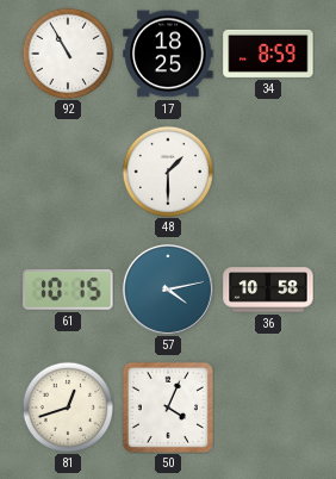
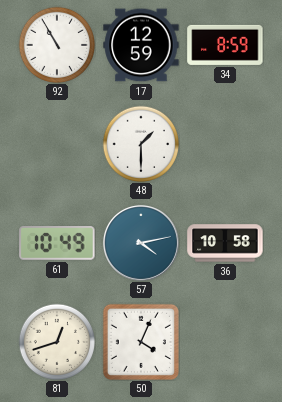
17: 18:25 -> 12:59 (141, 45)
61: 10:15 -> 10:49 (57, 244)
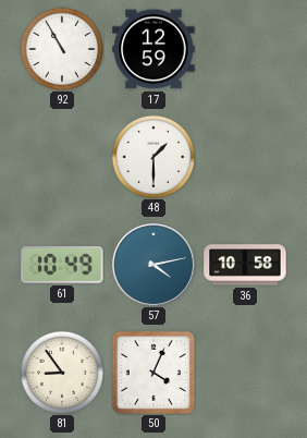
34: 8:59 -> none (225, 45)
81: 12:42 -> 8:54 (62, 373)
